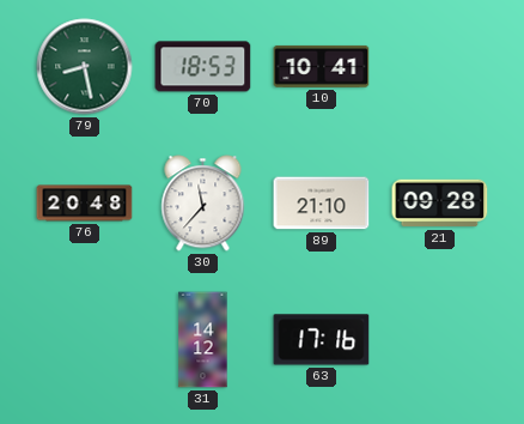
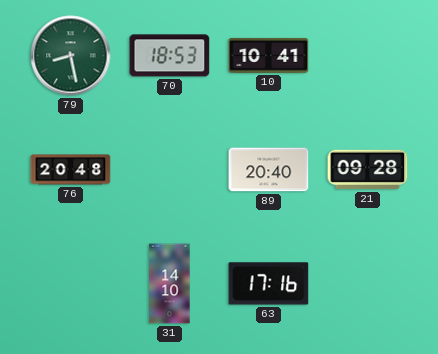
30: 11:37 -> none (203, 204)
89: 21:10 -> 20:40 (269, 170)
31: 14:12 -> 14:10 (170, 284)
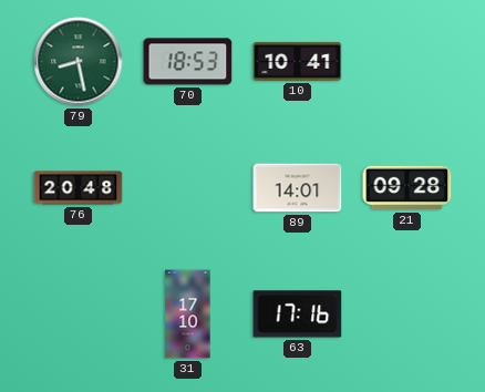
89: 20:40 -> 14:01 (298, 188)
31: 14:10 -> 17:10 (188, 314)
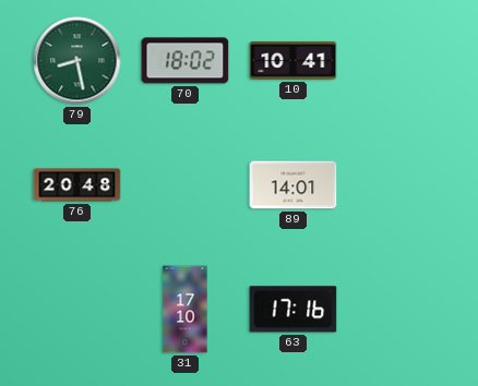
70: 18:53 -> 18:02 (186, 61)
21: 09:28 -> none (407, 188)
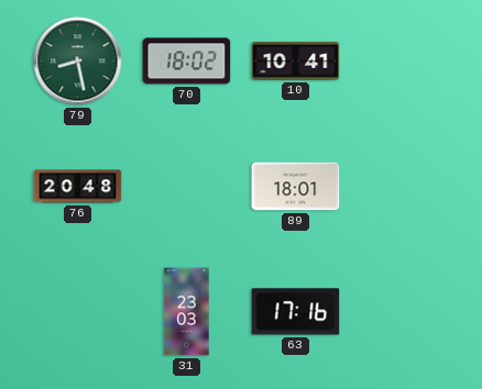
89: 14:01 -> 18:01 (296, 187)
31: 17:10 -> 23:03 (187, 312)
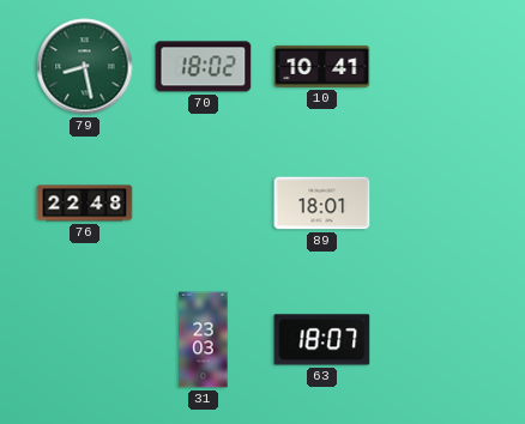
76: 20:48 -> 22:48 (85, 204)
63: 17:16 -> 18:07 (322, 340)
